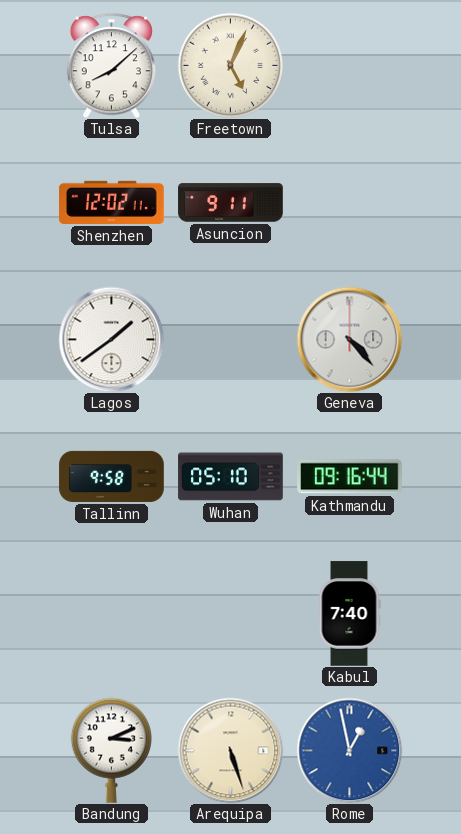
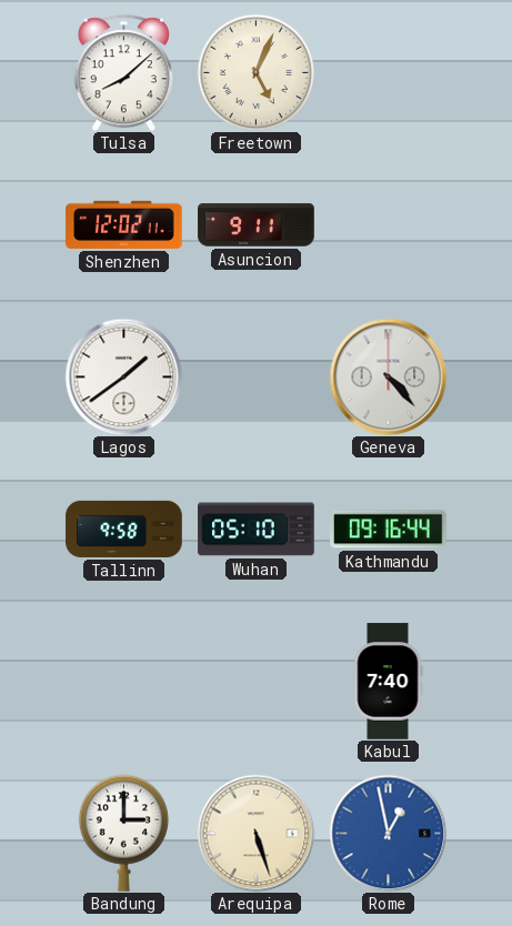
Bandung: 3:11 -> 3:00 (123, 833)
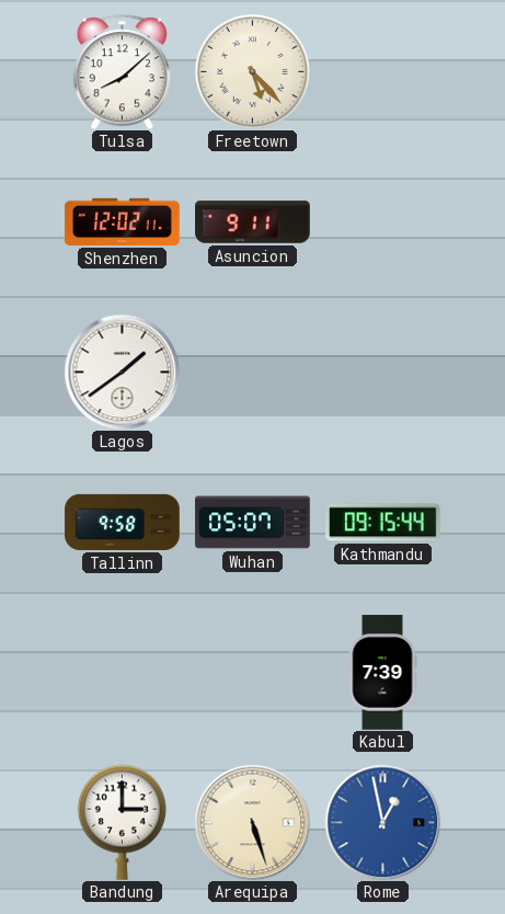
Freetown: 5:04 -> 5:23 (252, 71)
Geneva: 4:23 -> none (388, 376)
Wuhan: 05:10 -> 05:07 (253, 523)
Kathmandu: 09:16 -> 09:15 (383, 523)
Kabul: 7:40 -> 7:39 (382, 673)
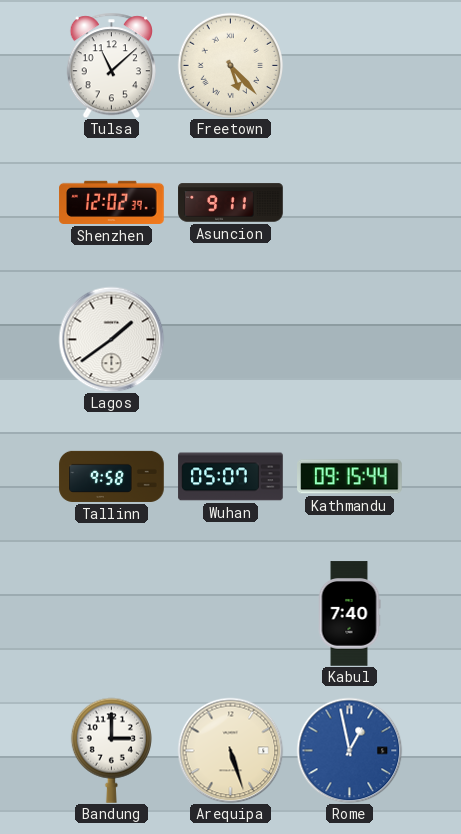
Tulsa: 8:08 -> 11:08 (111, 65)
Shenzhen: 12:02:11 -> 12:02:39 (112, 202)
Kabul: 7:39 -> 7:40 (349, 614)
